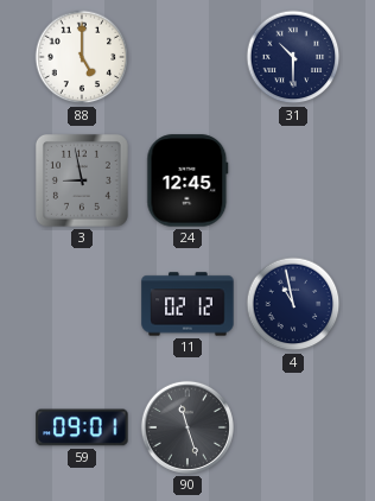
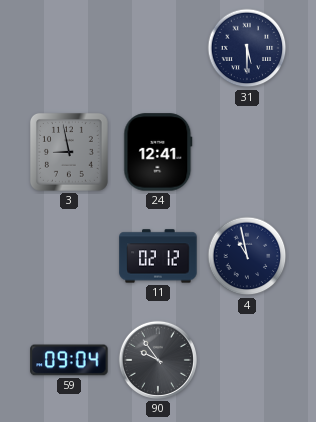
88: 5:00 -> none (82, 57)
31: 10:30 -> 5:30 (247, 48)
24: 12:45 -> 12:41 (158, 152)
59: 09:01 -> 09:04 (69, 360)
90: 11:27 -> 9:54 (158, 360)
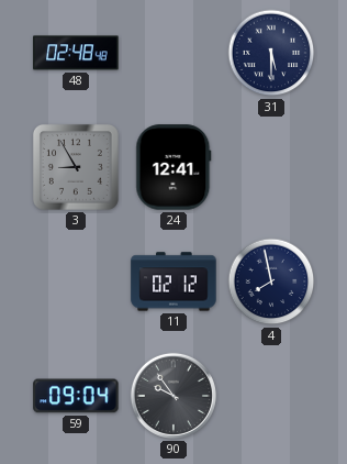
48: none -> 02:48 (76, 53)
3: 8:58 -> 8:55 (76, 167)
4: 10:58 -> 7:58 (271, 281)
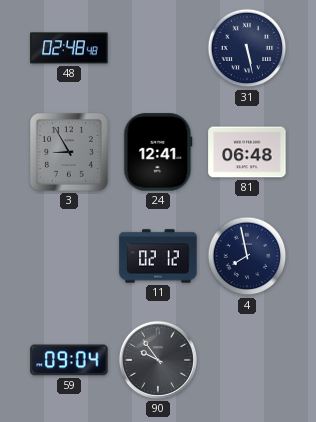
31: 5:30 -> 5:28 (247, 48)
81: none -> 06:48 (247, 152)
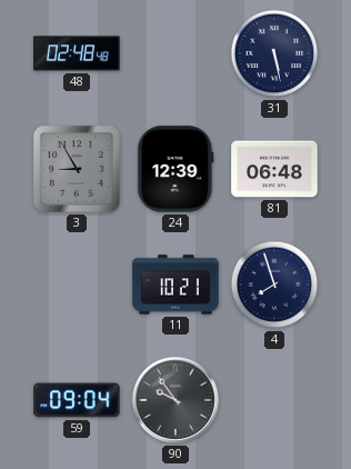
24: 12:41 -> 12:39 (175, 169)
11: 02:12 -> 10:21 (175, 285)
4: 7:58 -> 7:57 (274, 285)
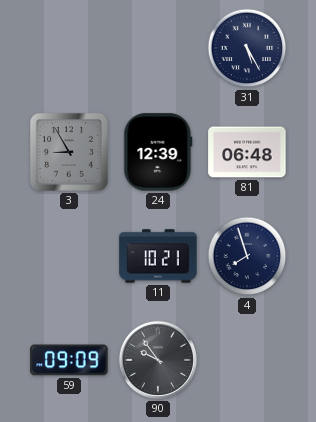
48: 02:48 -> none (77, 53)
31: 5:28 -> 5:25 (247, 48)
59: 09:04 -> 09:09 (69, 360)
